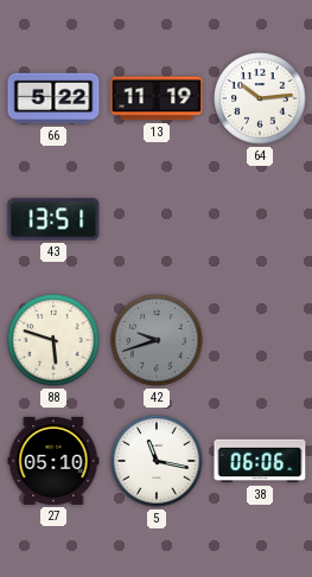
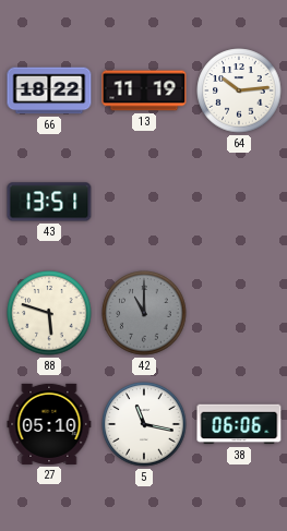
66: 5:22 -> 18:22 (49, 90)
42: 9:42 -> 11:00 (144, 313)
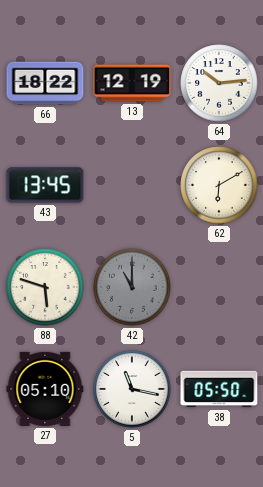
13: 11:19 -> 12:19 (132, 83)
43: 13:51 -> 13:45 (45, 185)
62: none -> 6:10 (219, 185)
38: 06:06 -> 05:50 (219, 389)
